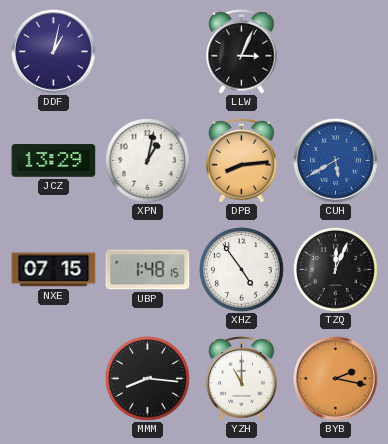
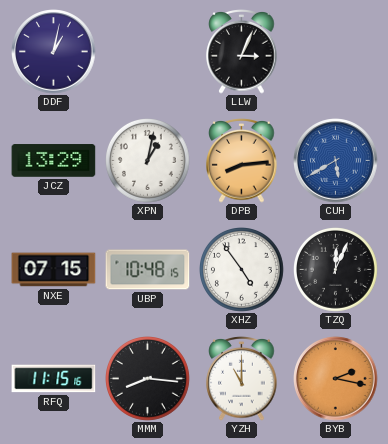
UBP: 1:48 -> 10:48 (148, 270)
RFQ: none -> 11:15 (54, 379)
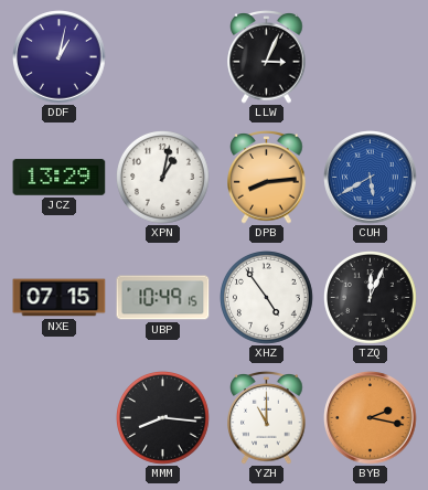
UBP: 10:48 -> 10:49 (163, 298)
RFQ: 11:15 -> none (54, 379)
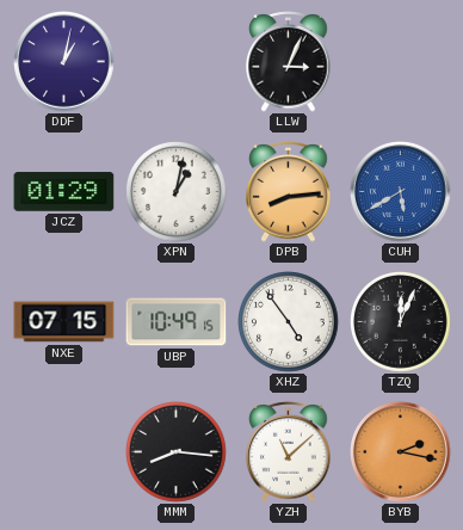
JCZ: 13:29 -> 01:29 (64, 192)
YZH: 11:00 -> 11:08 (289, 452)
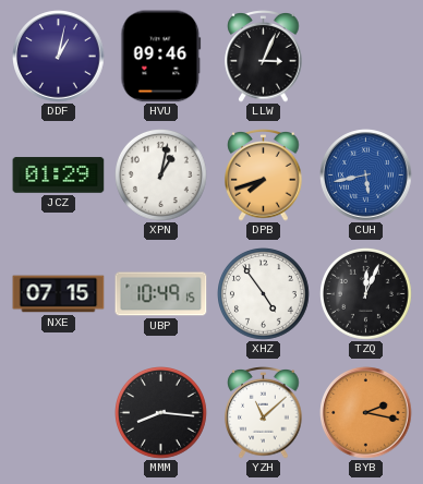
HVU: none -> 09:46 (161, 57)
DPB: 8:14 -> 7:42 (264, 176)
CUH: 5:40 -> 5:43 (366, 176)
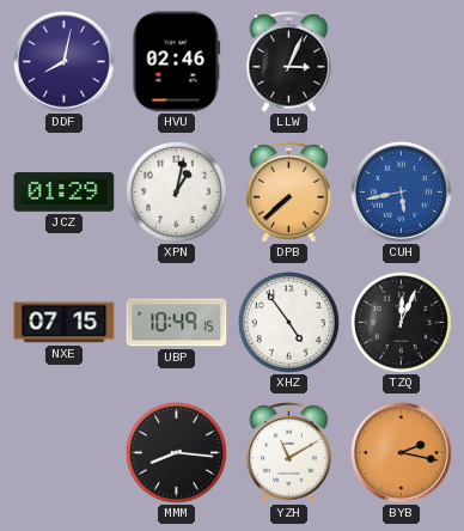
DDF: 1:02 -> 8:02 (65, 62)
HVU: 09:46 -> 02:46 (177, 62)
DPB: 7:42 -> 7:38 (289, 193)
YZH: 11:08 -> 11:10 (289, 453)
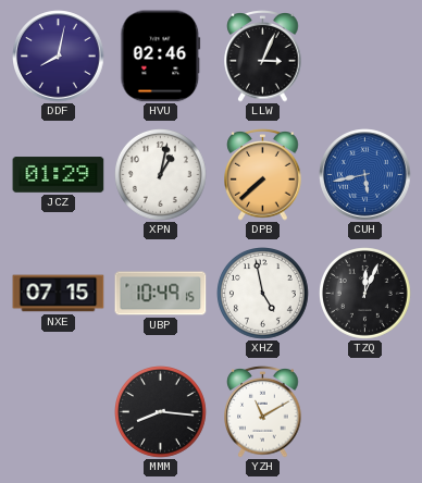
XHZ: 4:54 -> 4:58 (263, 294)
BYB: 2:17 -> none (402, 453)
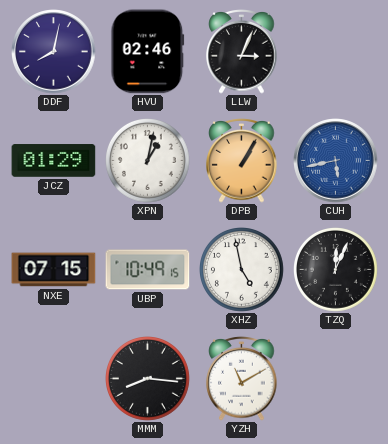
DPB: 7:38 -> 1:05 (242, 161)
